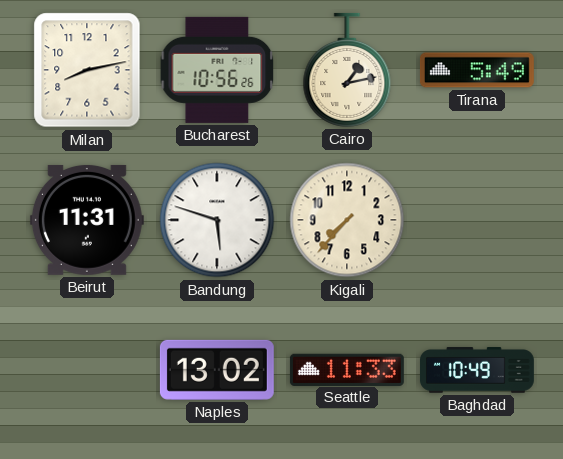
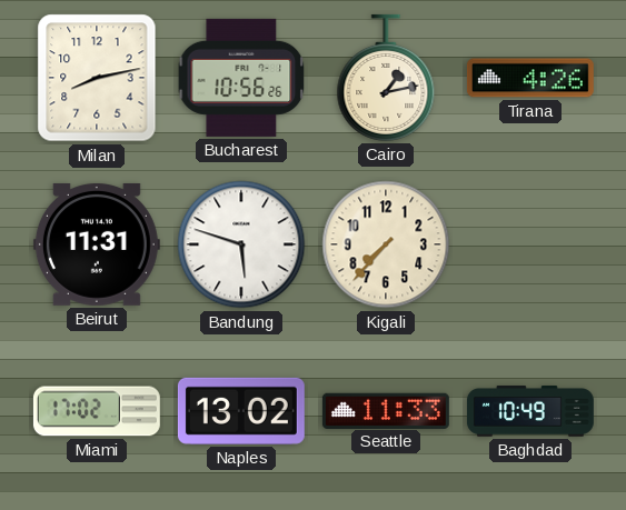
Tirana: 5:49 -> 4:26 (530, 78)
Miami: none -> 17:02 (97, 411)
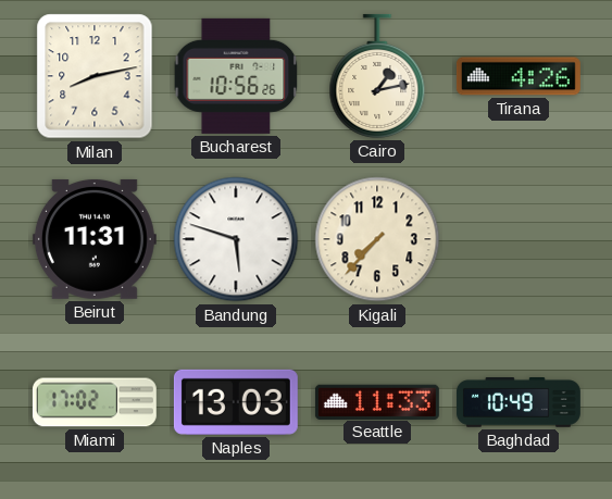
Naples: 13:02 -> 13:03 (236, 402)
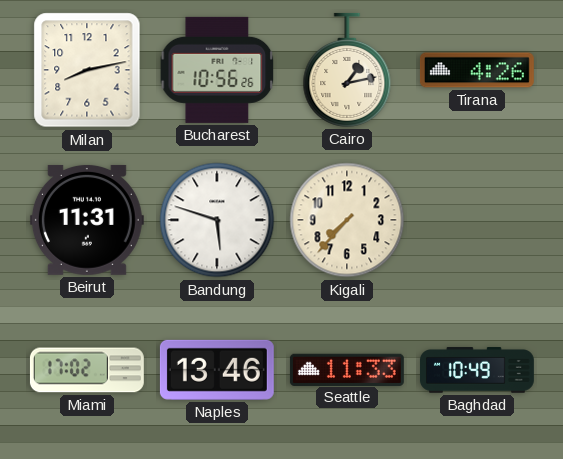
Naples: 13:03 -> 13:46 (217, 370)
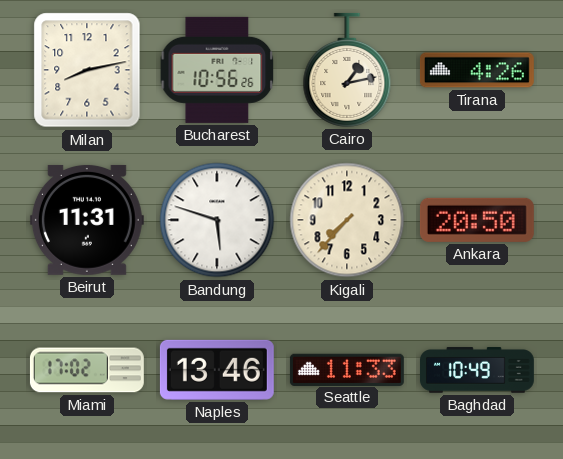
Ankara: none -> 20:50 (477, 220)
